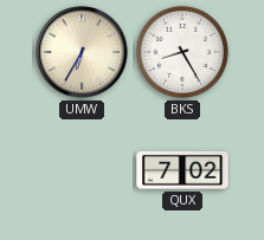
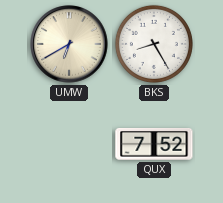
UMW: 6:35 -> 6:40 (69, 44)
QUX: 7:02 -> 7:52 (154, 145)
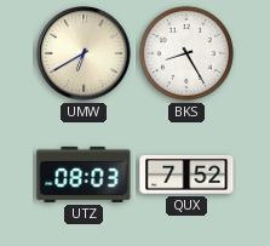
UTZ: none -> 08:03 (84, 175)
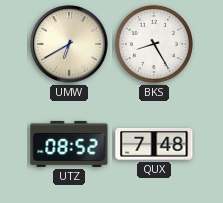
UTZ: 08:03 -> 08:52 (69, 144)
QUX: 7:52 -> 7:48 (154, 145)
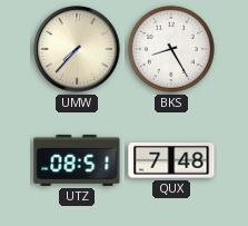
UMW: 6:40 -> 7:37 (77, 49)
UTZ: 08:52 -> 08:51 (77, 160)
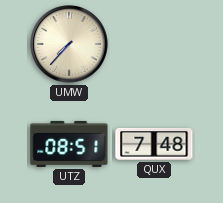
BKS: 8:25 -> none (171, 49)
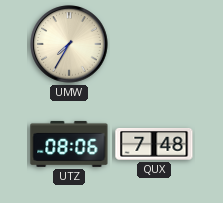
UMW: 7:37 -> 7:35 (69, 44)
UTZ: 08:51 -> 08:06 (69, 144)
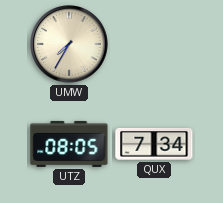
UTZ: 08:06 -> 08:05 (69, 144)
QUX: 7:48 -> 7:34 (154, 145)
